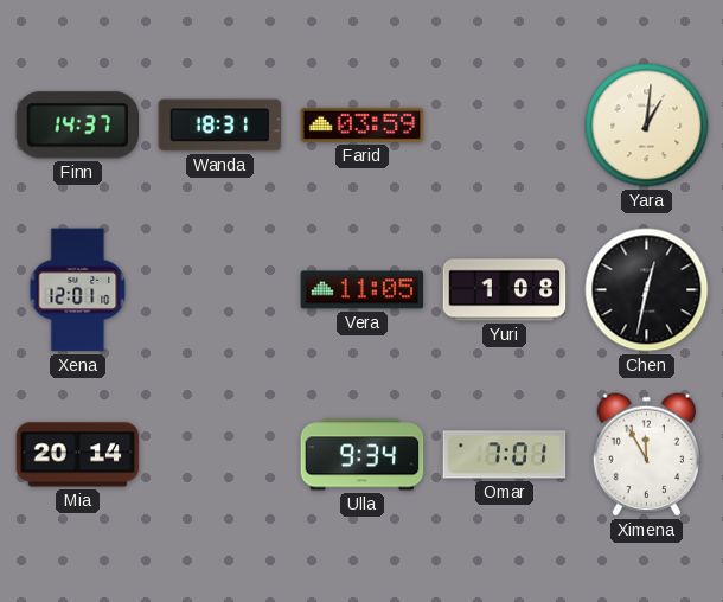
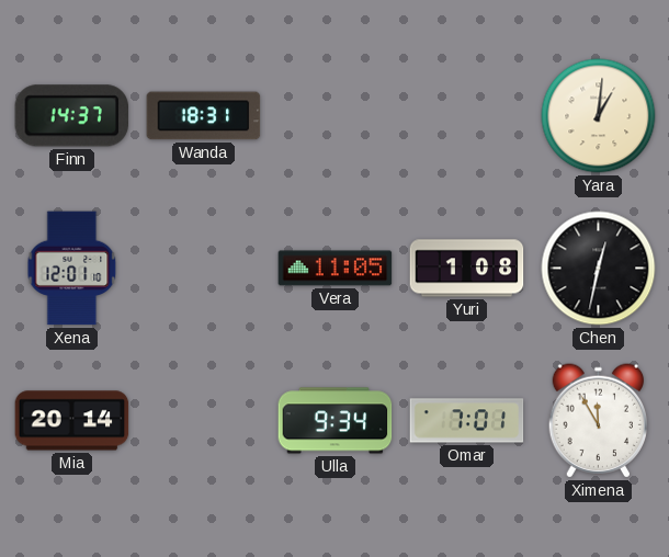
Farid: 03:59 -> none (363, 124)
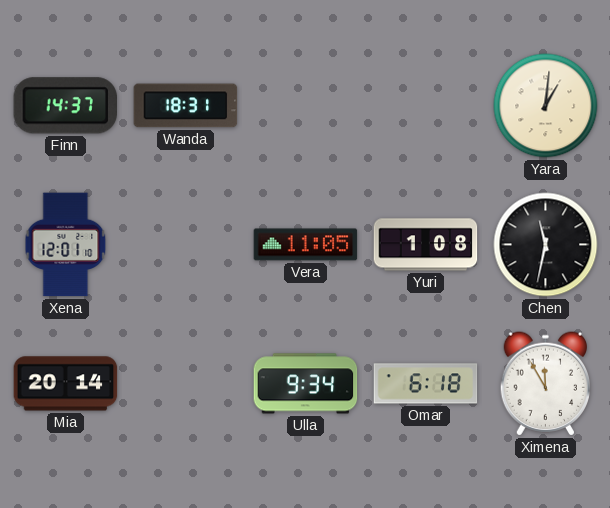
Chen: 12:32 -> 11:32 (546, 245)
Omar: 7:01 -> 6:18 (426, 384)
